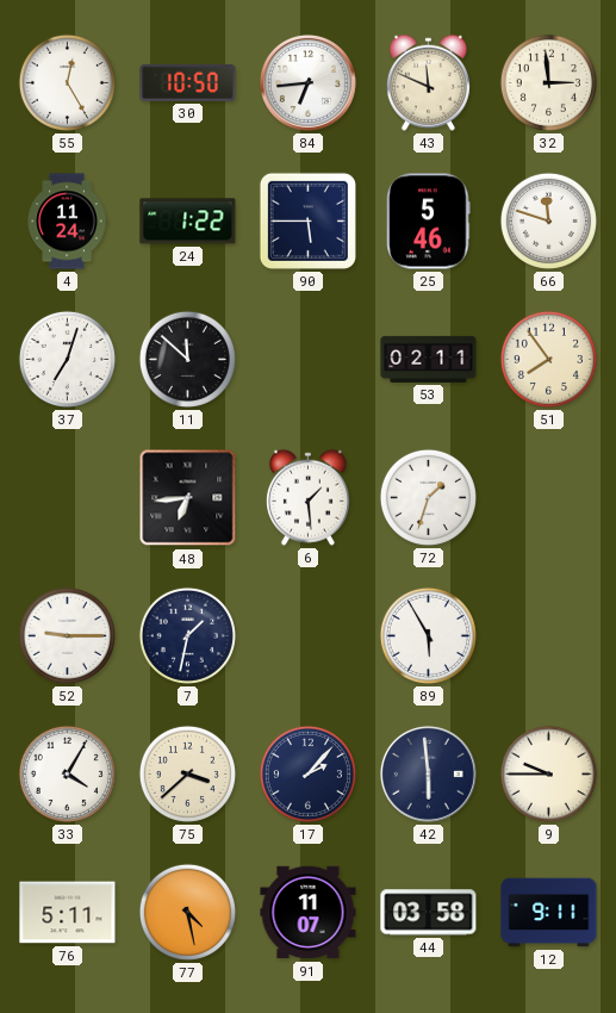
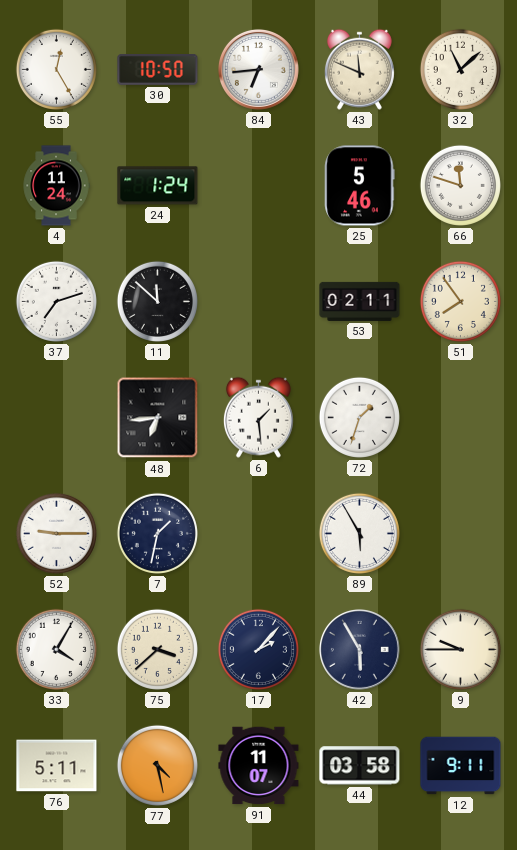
32: 2:59 -> 11:08 (460, 69)
24: 1:22 -> 1:24 (158, 186)
90: 5:45 -> none (307, 220)
37: 7:03 -> 7:12 (56, 301)
42: 5:59 -> 5:55 (359, 649)
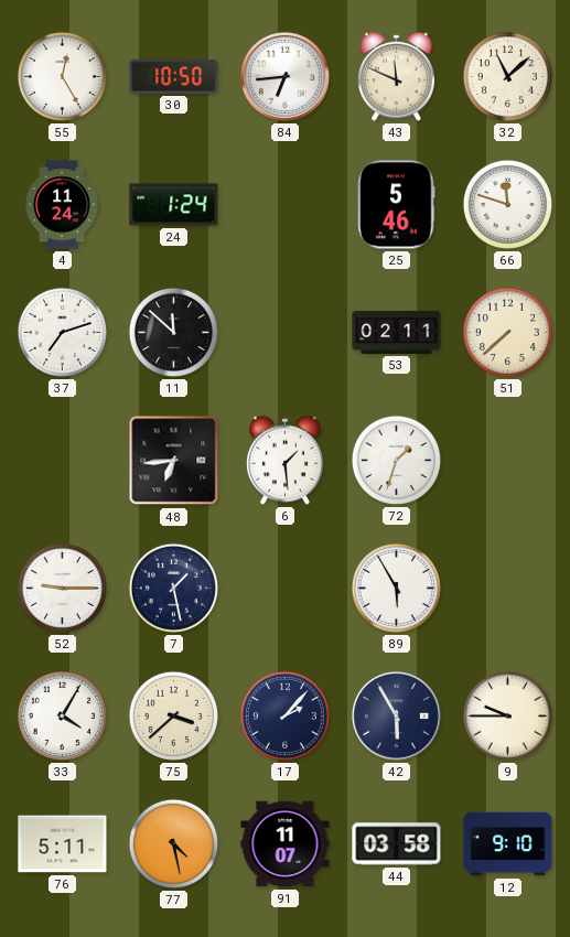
51: 7:54 -> 7:38 (507, 332)
7: 1:32 -> 1:28 (173, 588)
12: 9:11 -> 9:10 (508, 844)
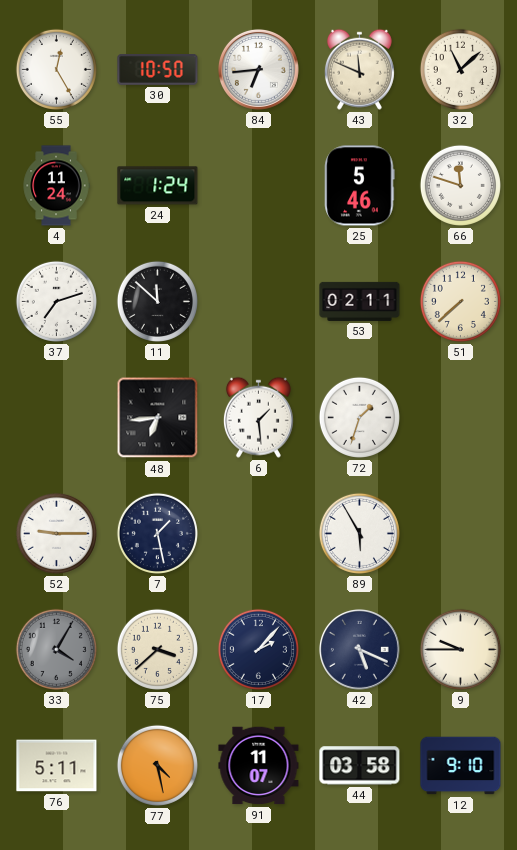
33 dial: white -> grey (56, 649)
42: 5:55 -> 5:19 (359, 649)
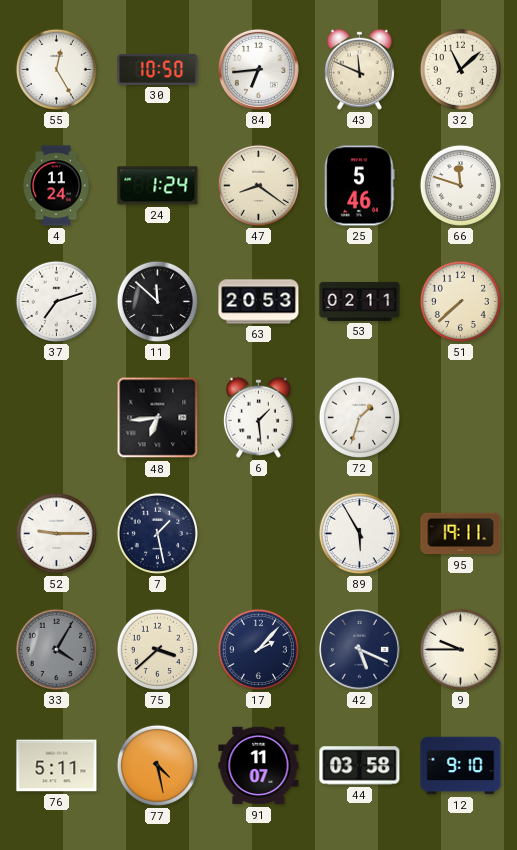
47: none -> 8:21 (258, 185)
63: none -> 20:53 (259, 302)
95: none -> 19:11 (461, 534)
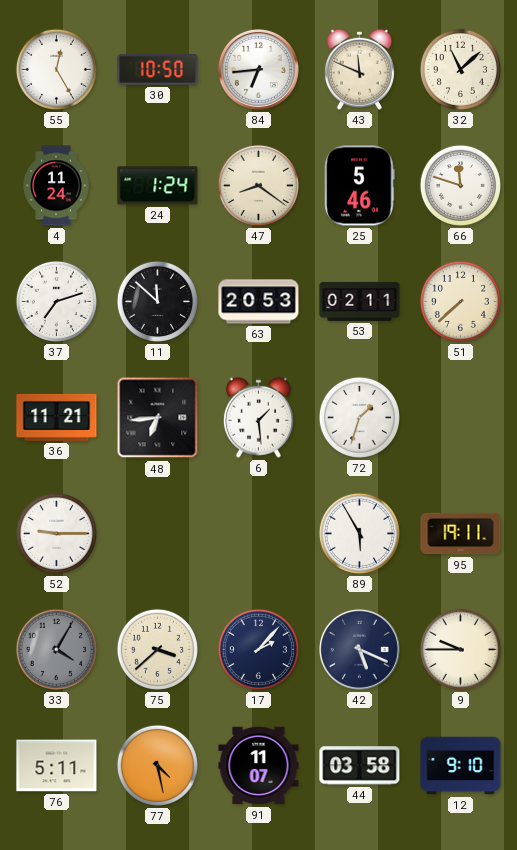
36: none -> 11:21 (57, 417)
7: 1:28 -> none (157, 533)
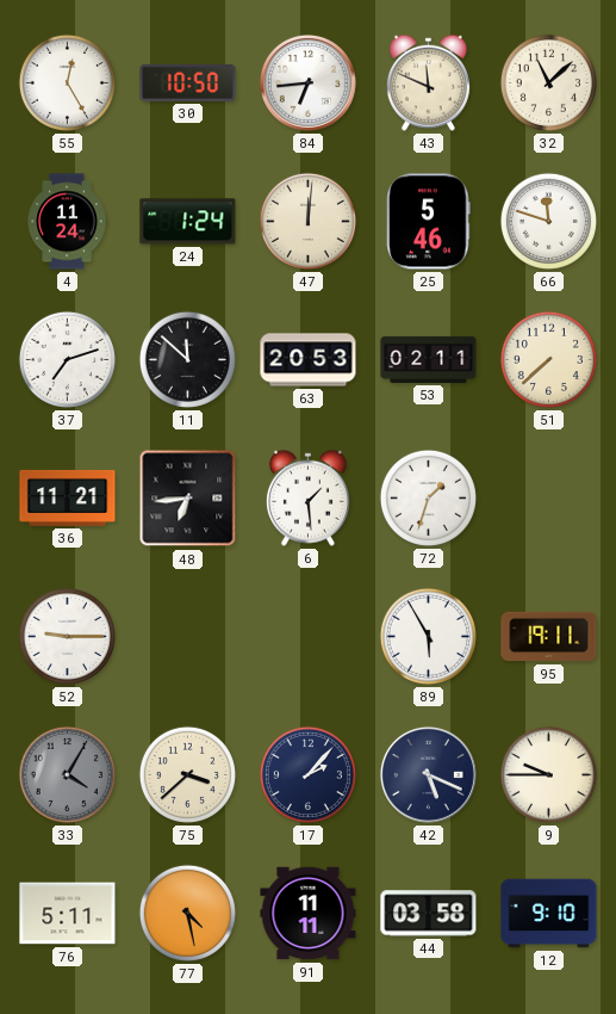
47: 8:21 -> 12:01 (307, 221)
91: 11:07 -> 11:11 (309, 914)
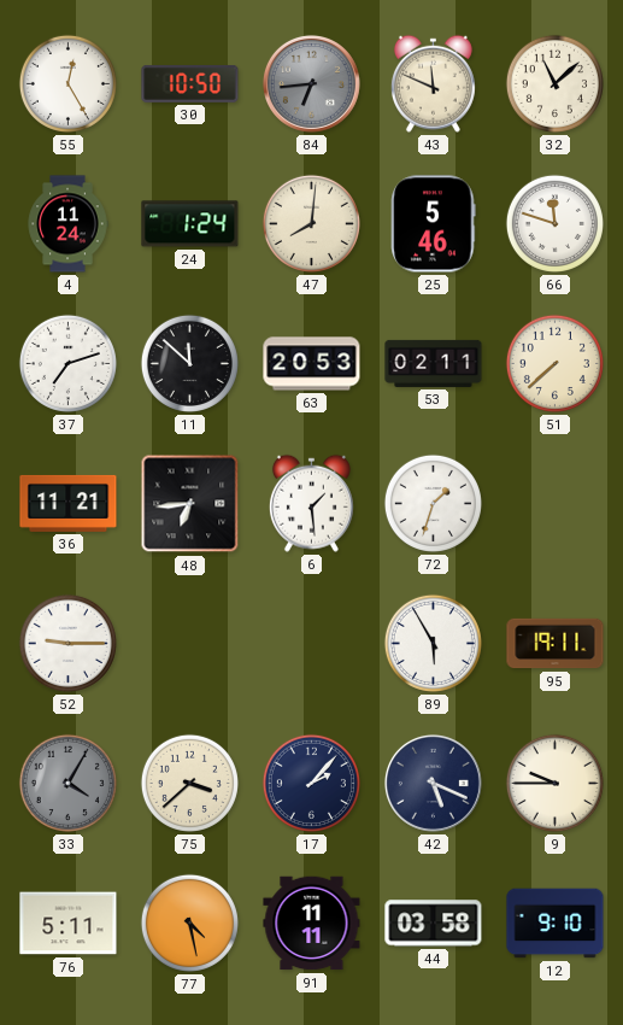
84 dial: white -> grey (311, 83)
47: 12:01 -> 8:01 (311, 223)
